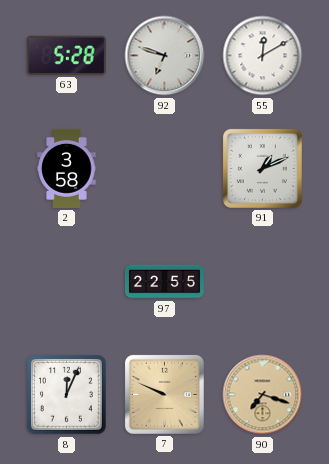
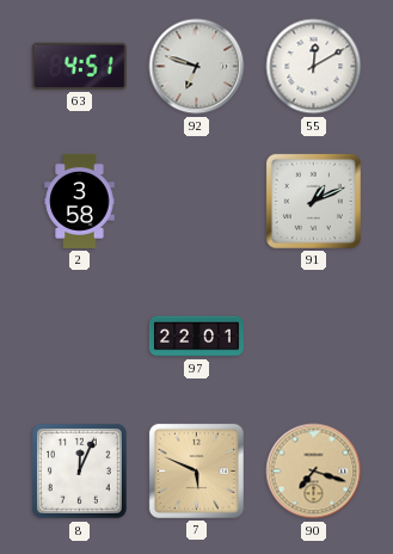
63: 5:28 -> 4:51 (79, 66)
97: 22:55 -> 22:01 (196, 337)
7: 9:49 -> 5:49 (196, 470)
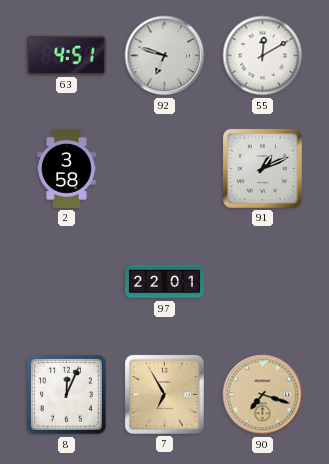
7: 5:49 -> 6:55 (164, 394)
